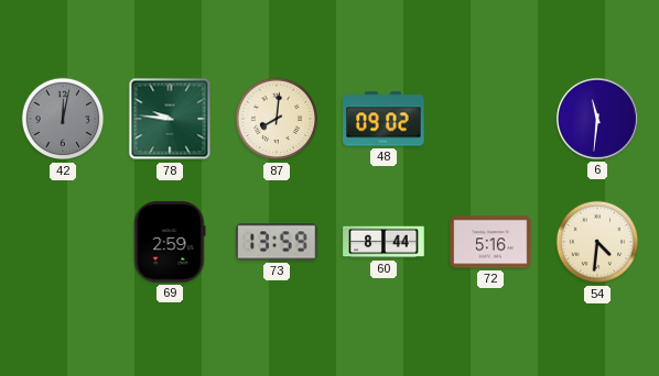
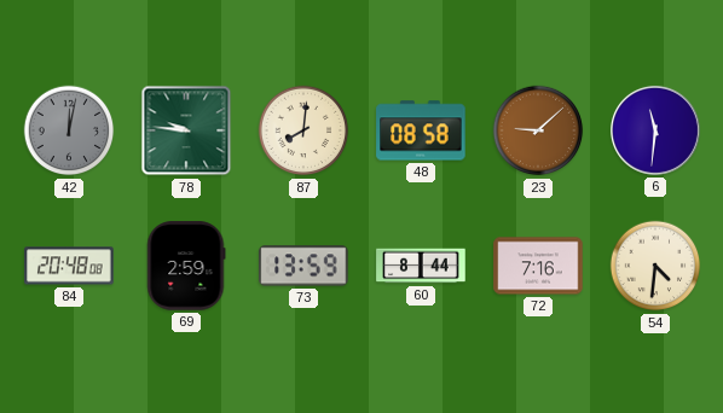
48: 09:02 -> 08:58 (421, 130)
23: none -> 9:08 (538, 130)
84: none -> 20:48 (69, 266)
72: 5:16 -> 7:16 (538, 266)
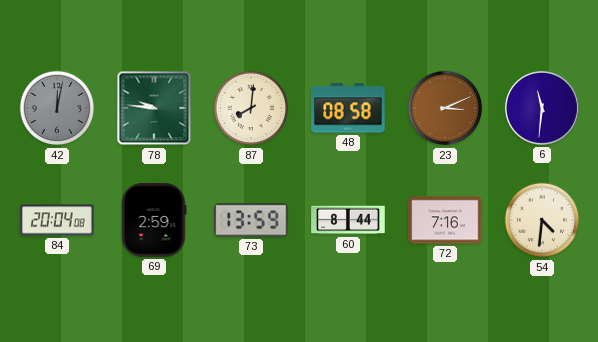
23: 9:08 -> 3:11 (445, 108)
84: 20:48 -> 20:04 (57, 220)
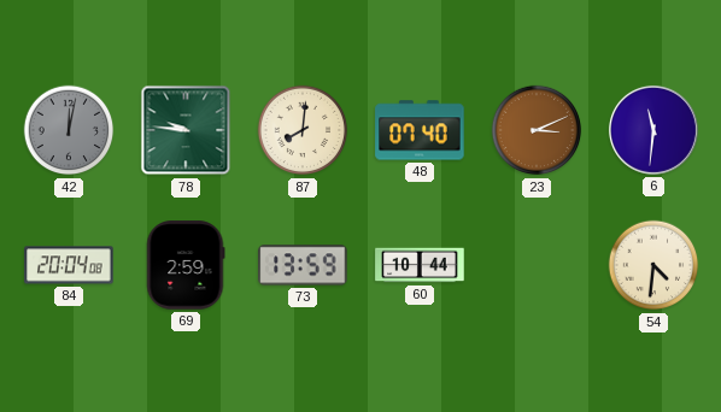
48: 08:58 -> 07:40 (420, 130)
60: 8:44 -> 10:44 (420, 265)
72: 7:16 -> none (445, 220)
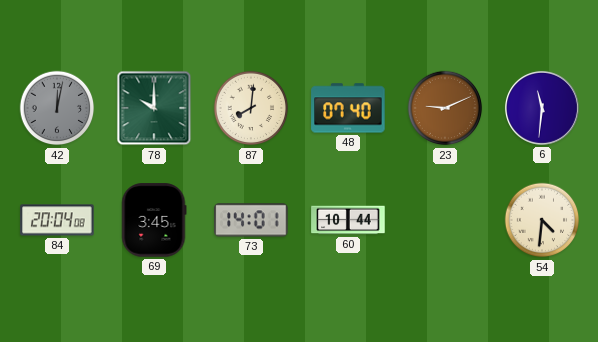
78: 9:46 -> 10:00 (154, 108)
23: 3:11 -> 9:11 (445, 108)
69: 2:59 -> 3:45 (154, 220)
73: 13:59 -> 14:01 (251, 220)
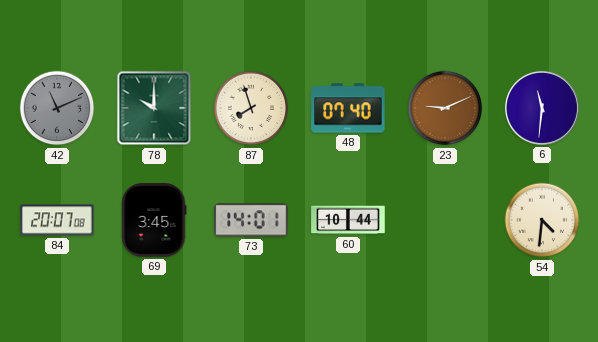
42: 12:02 -> 11:11 (57, 108)
87: 8:01 -> 7:57 (251, 108)
84: 20:04 -> 20:07 (57, 220)
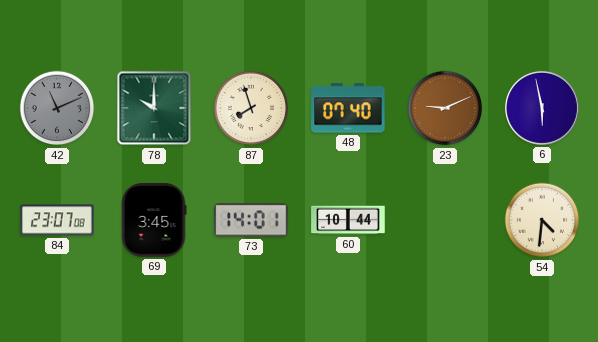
6: 11:31 -> 5:58 (542, 108)
84: 20:07 -> 23:07 (57, 220)
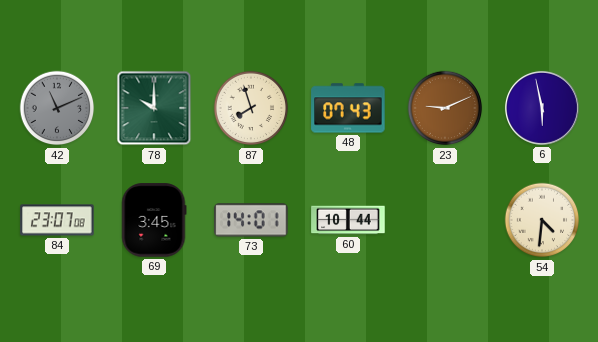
48: 07:40 -> 07:43 (348, 108)
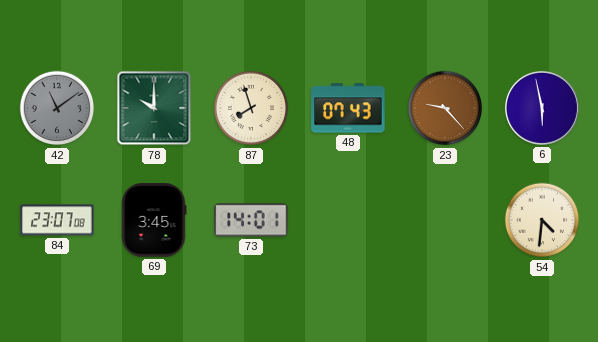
42: 11:11 -> 11:09 (57, 108)
23: 9:11 -> 9:23 (445, 108)
60: 10:44 -> none (348, 220)
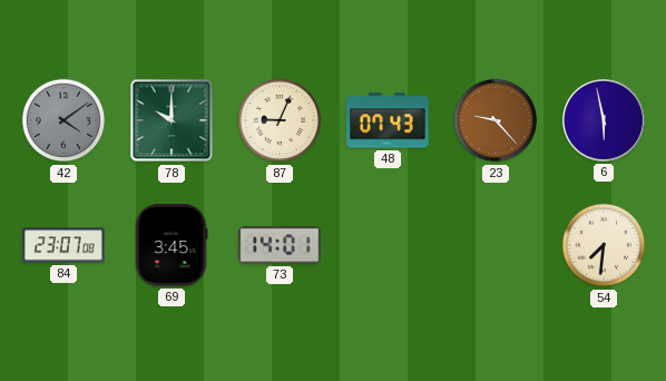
42: 11:09 -> 4:09 (63, 120)
87: 7:57 -> 9:04 (280, 120)
54: 4:31 -> 7:31 (604, 245)
